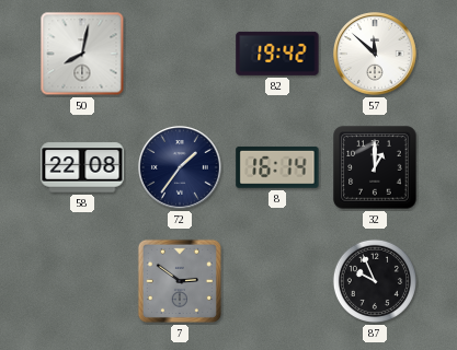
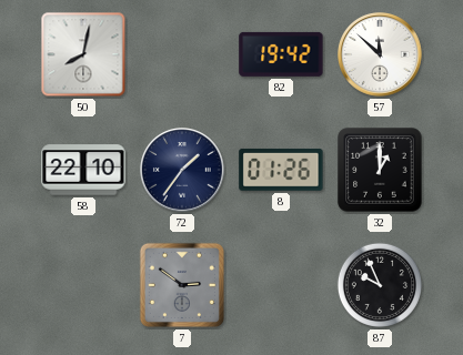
58: 22:08 -> 22:10 (83, 170)
8: 16:14 -> 01:26 (281, 170)
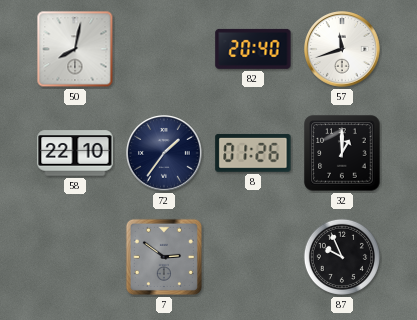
82: 19:42 -> 20:40 (253, 49)
57: 11:52 -> 11:42 (343, 50)
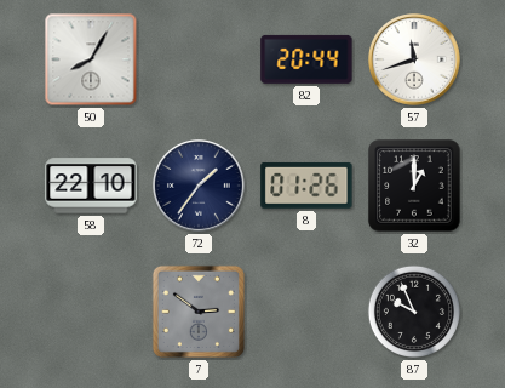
50: 8:02 -> 8:05 (91, 59)
82: 20:40 -> 20:44 (306, 59)
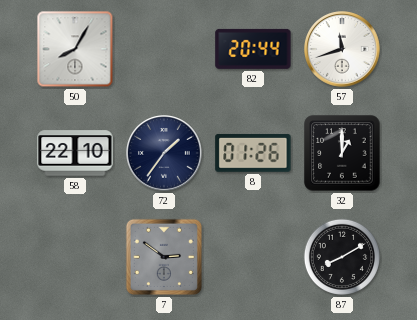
87: 9:56 -> 8:10 (342, 257)
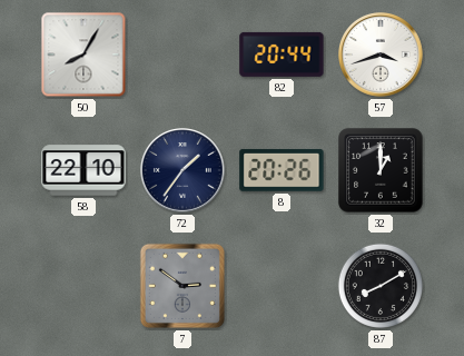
57: 11:42 -> 3:42 (382, 56)
8: 01:26 -> 20:26 (282, 170)
